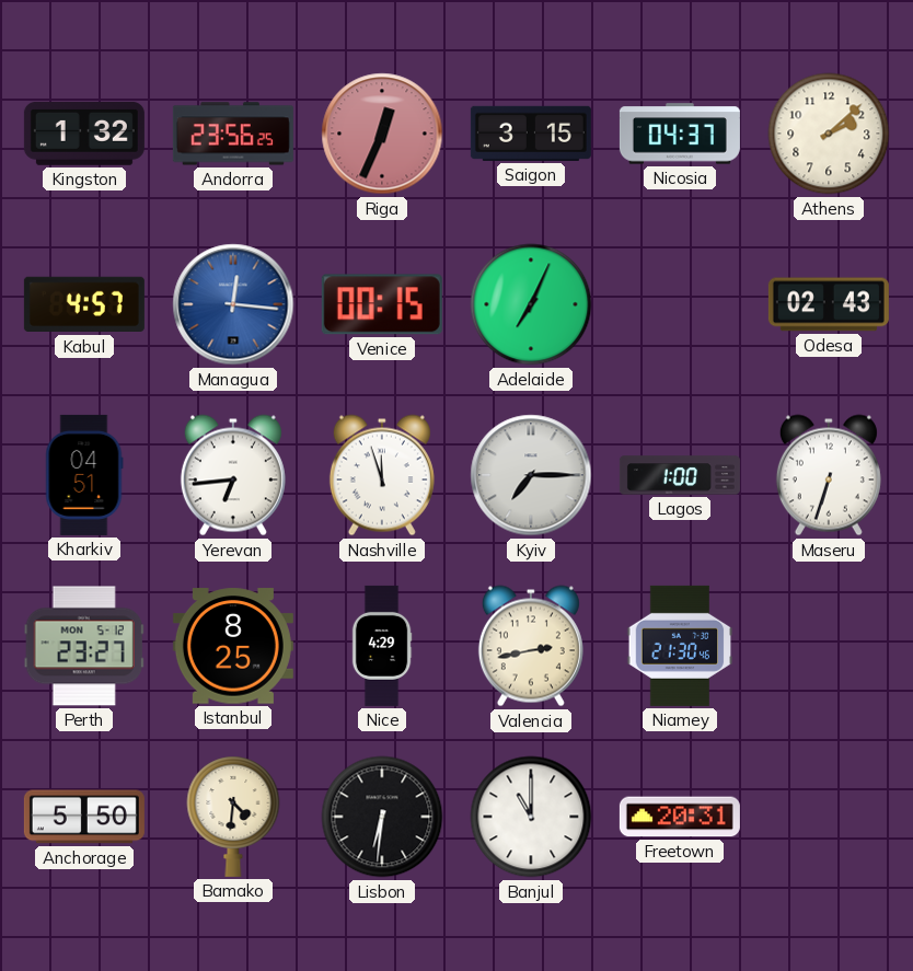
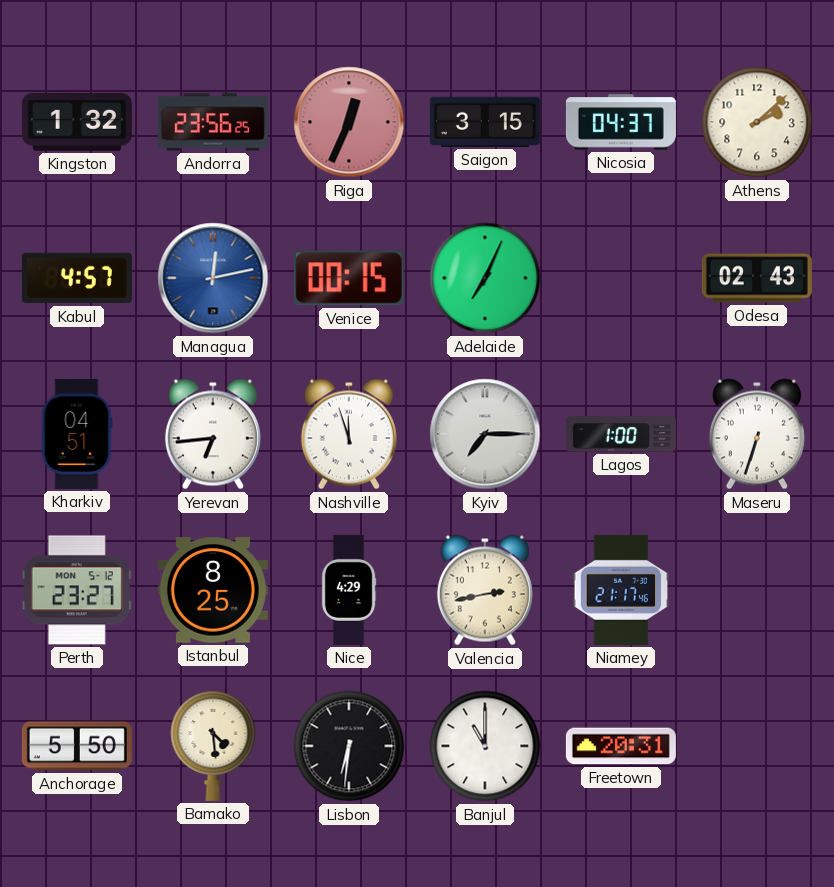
Managua: 12:16 -> 12:13 (213, 278)
Niamey: 21:30 -> 21:17 (621, 590)
Bamako: 4:31 -> 4:29 (213, 746)
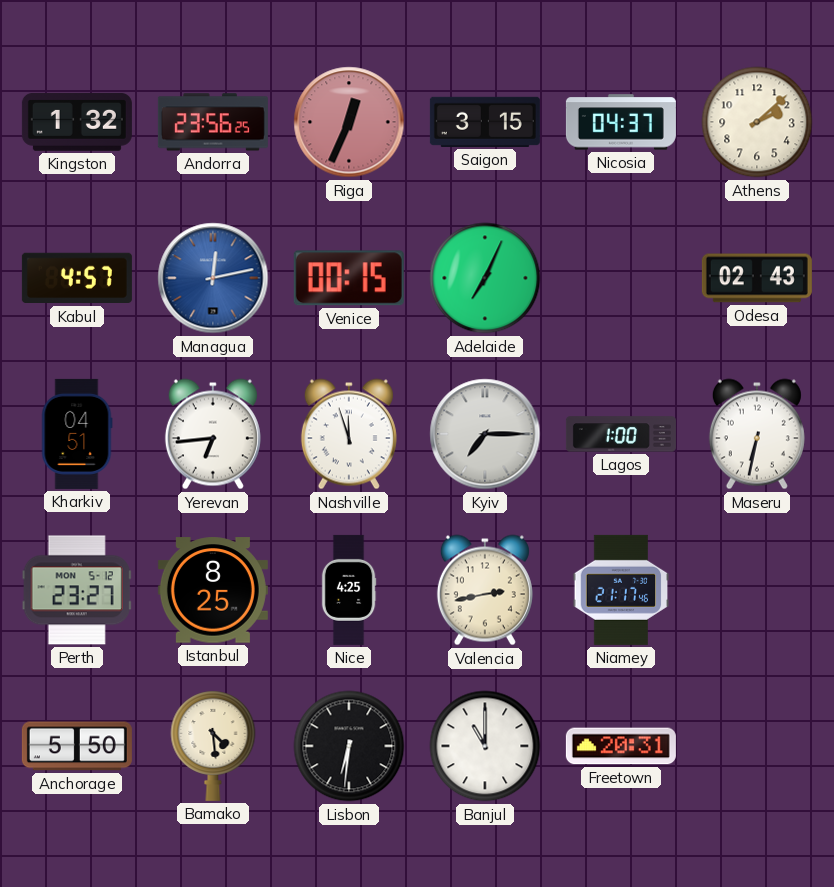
Maseru: 6:33 -> 6:32 (757, 434)
Nice: 4:29 -> 4:25 (349, 590)
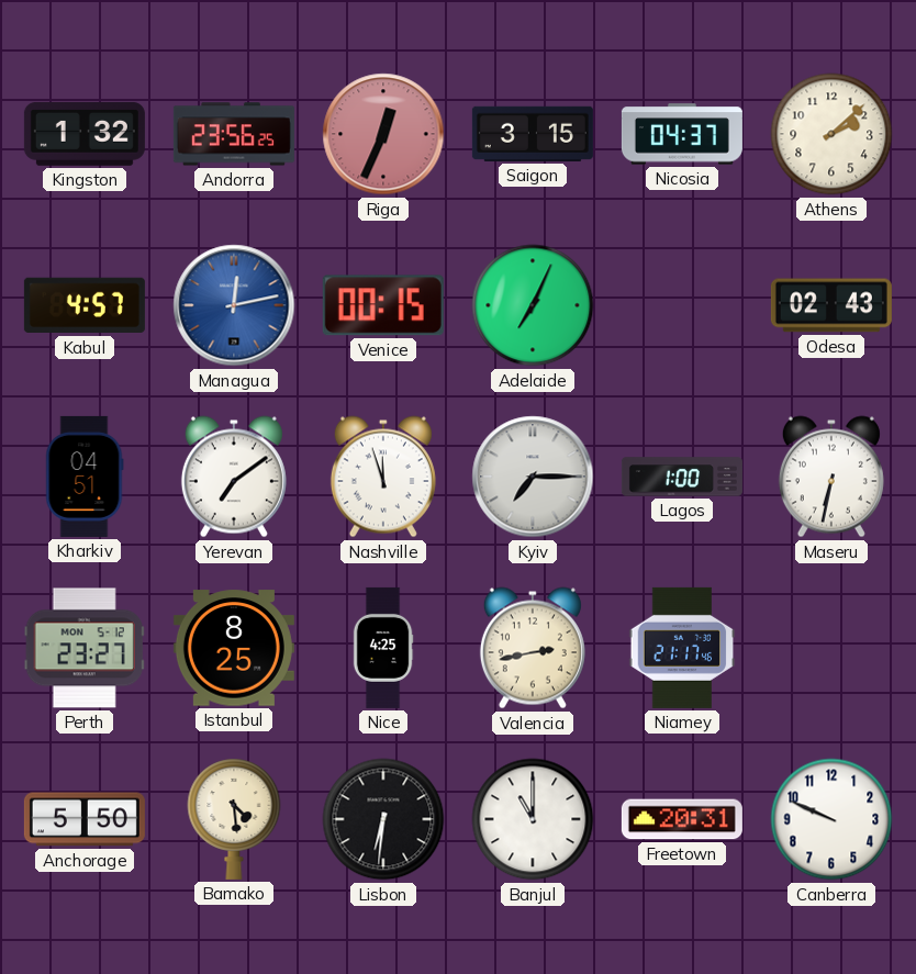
Yerevan: 6:44 -> 7:09 (234, 477)
Canberra: none -> 9:49 (831, 819)
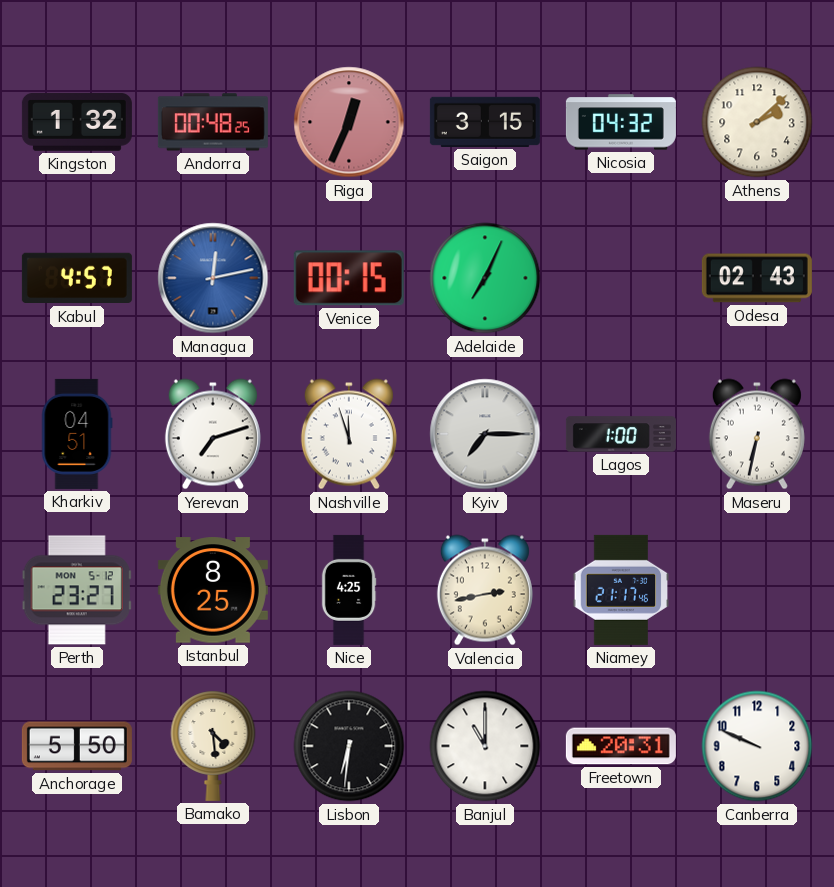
Andorra: 23:56 -> 00:48 (213, 122)
Nicosia: 04:37 -> 04:32 (621, 122)
Yerevan: 7:09 -> 7:12 (213, 434)
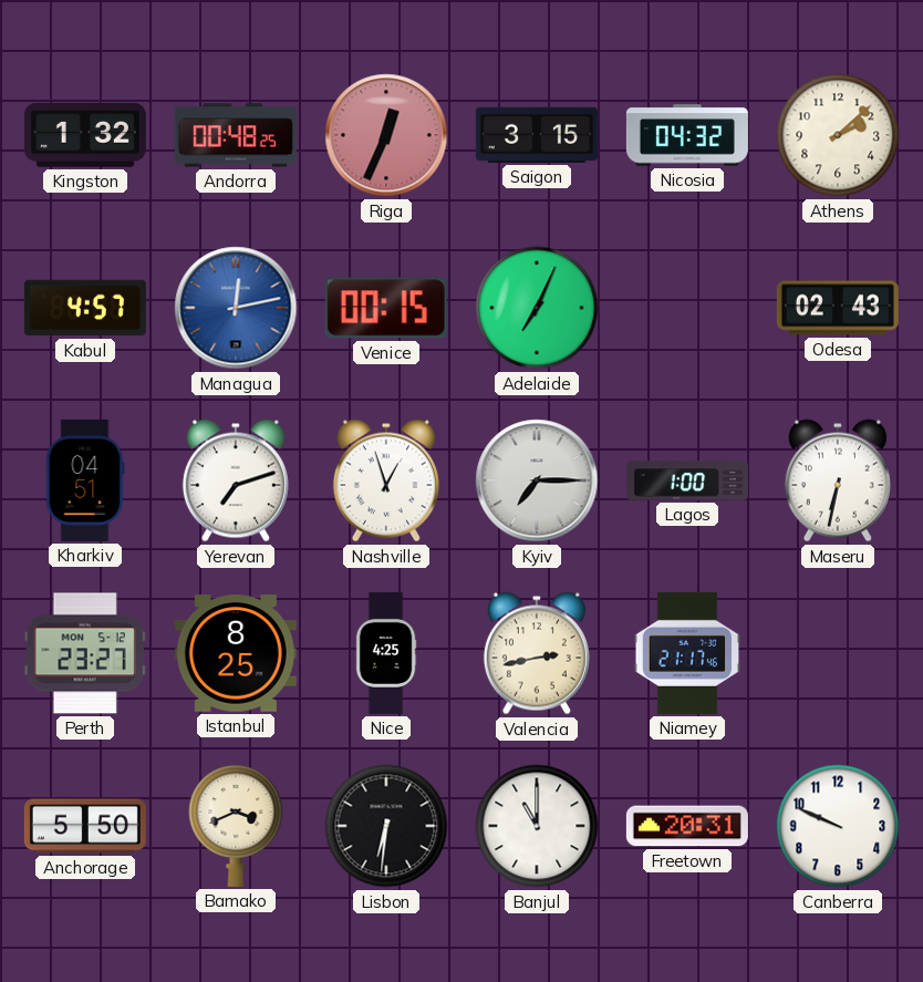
Nashville: 11:57 -> 12:57 (386, 480)
Bamako: 4:29 -> 3:41 (236, 826)
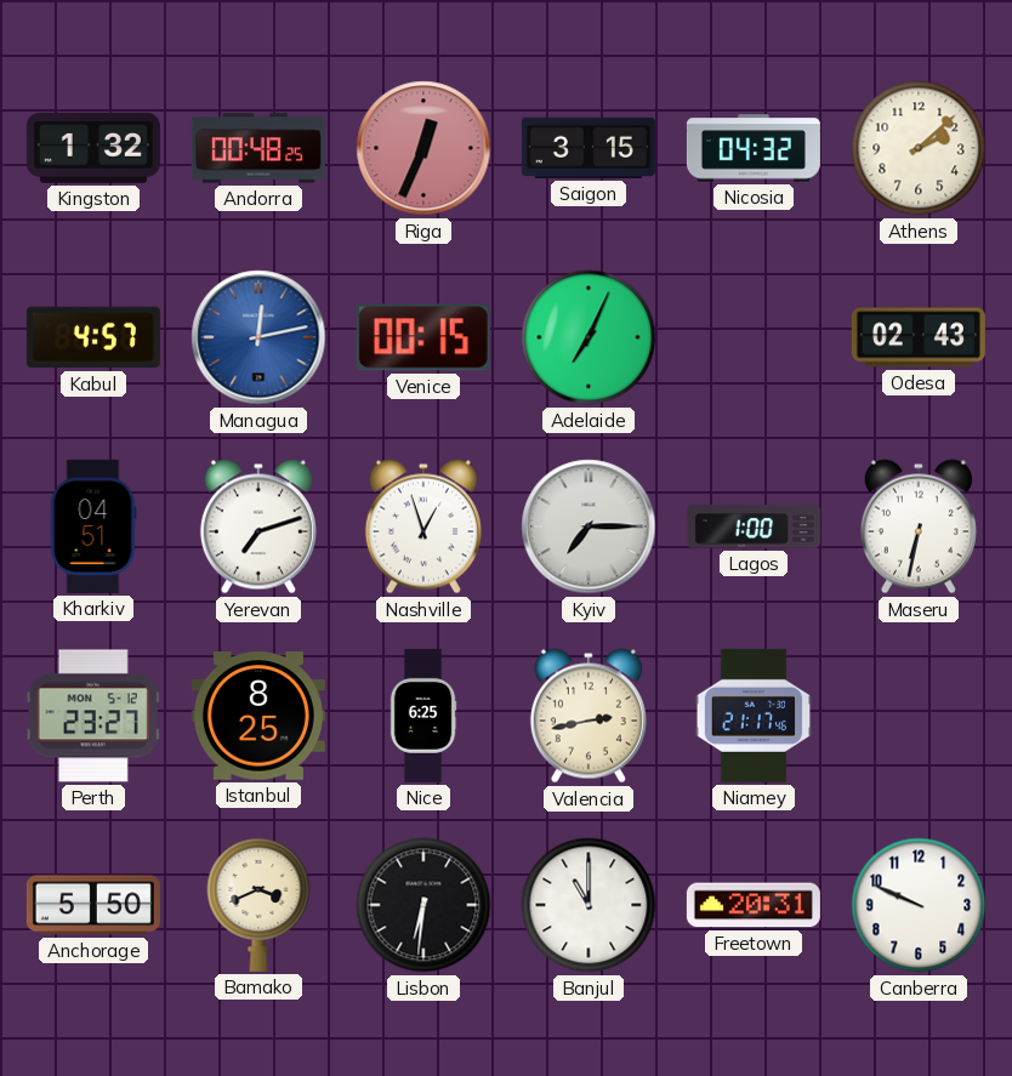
Nice: 4:25 -> 6:25 (423, 716)
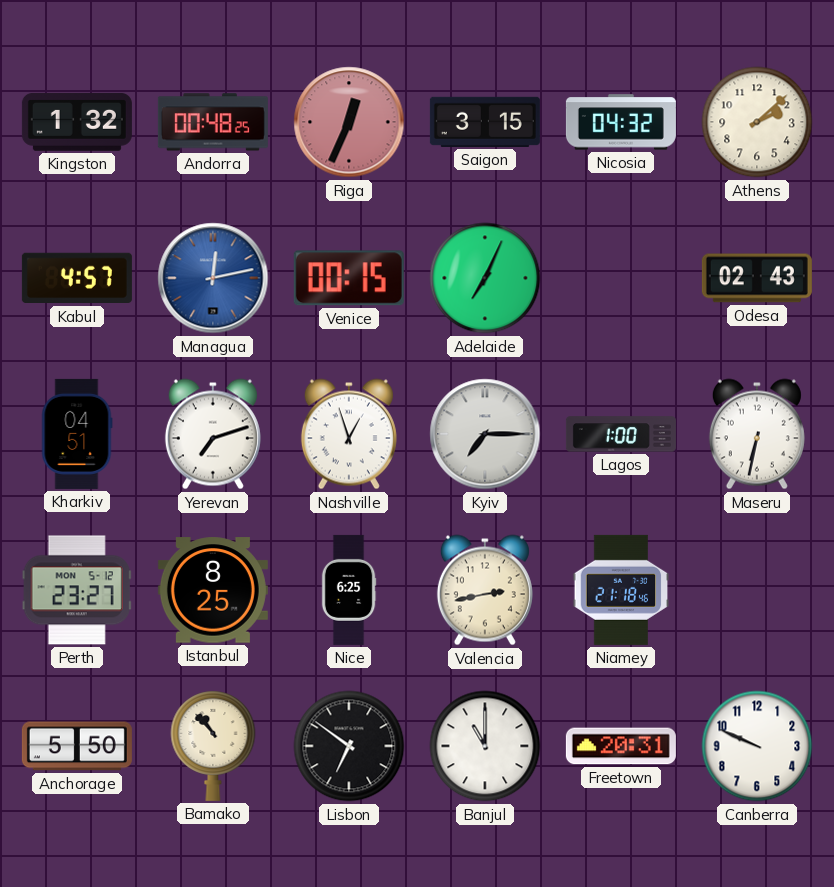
Niamey: 21:17 -> 21:18 (621, 590)
Bamako: 3:41 -> 10:53 (213, 746)
Lisbon: 6:31 -> 6:51 (349, 746)
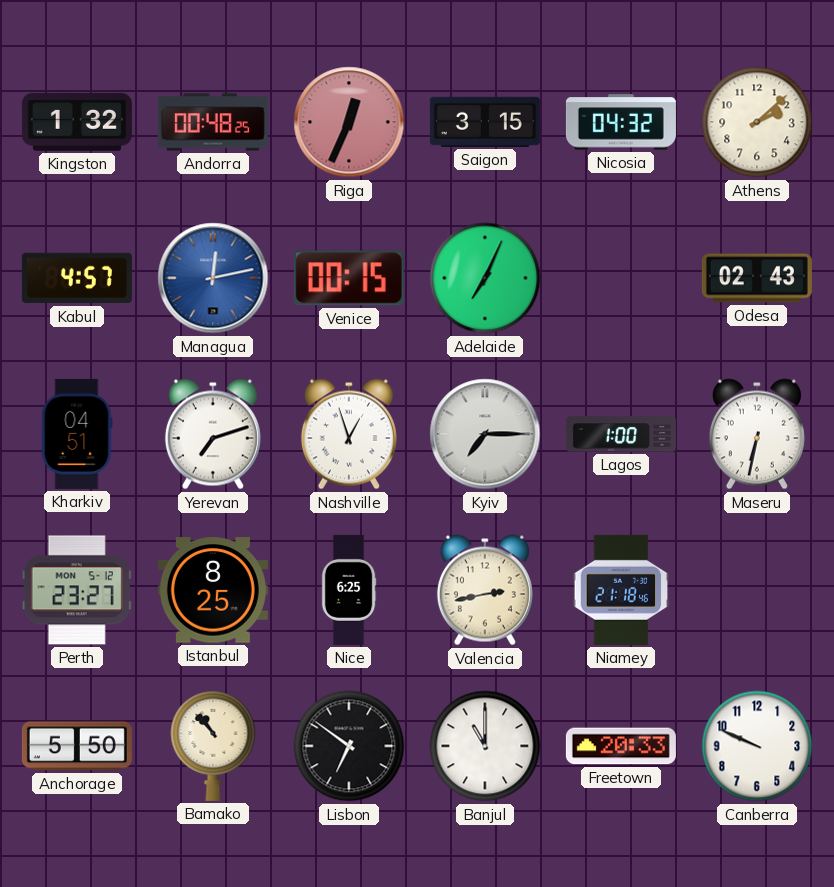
Freetown: 20:31 -> 20:33 (621, 746)
